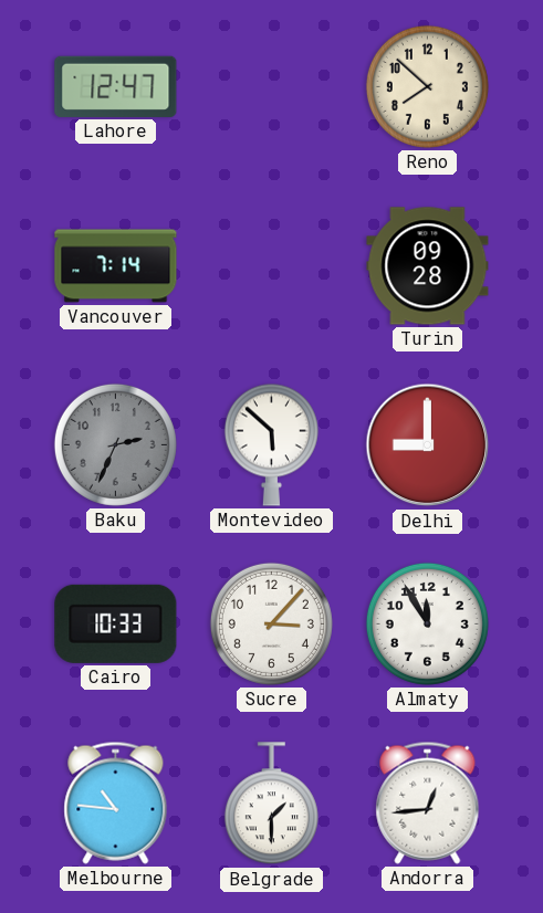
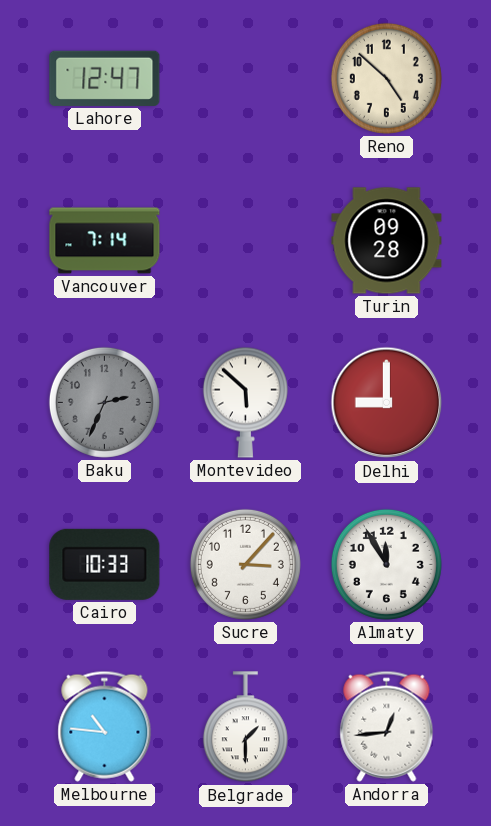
Reno: 7:52 -> 4:52 (386, 78)
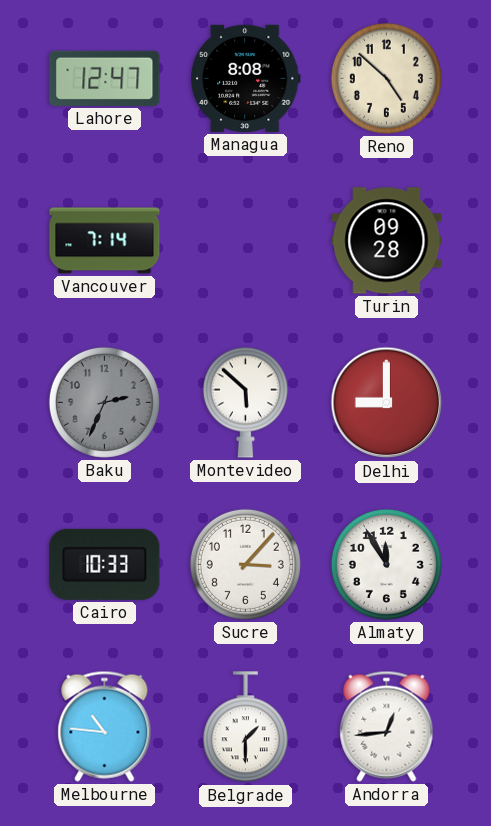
Managua: none -> 8:08 (245, 78)
